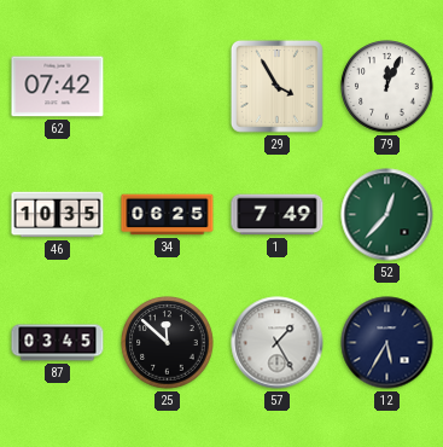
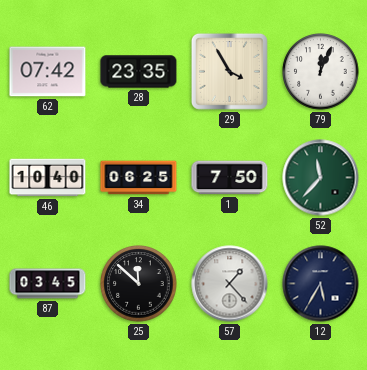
28: none -> 23:35 (139, 72)
46: 10:35 -> 10:40 (48, 178)
1: 7:49 -> 7:50 (230, 178)
52: 12:37 -> 11:37 (321, 178)
57: 1:25 -> 1:23 (230, 284)
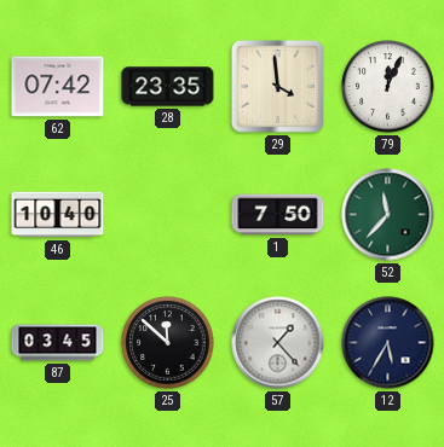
29: 3:55 -> 3:59 (277, 86)
34: 06:25 -> none (139, 178)
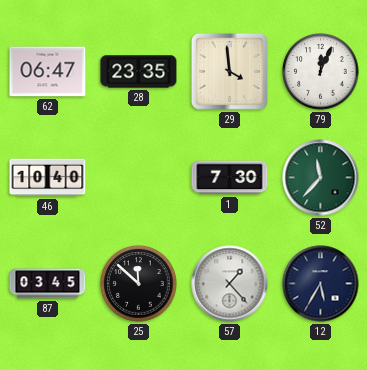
62: 07:42 -> 06:47 (48, 72)
1: 7:50 -> 7:30 (230, 178)
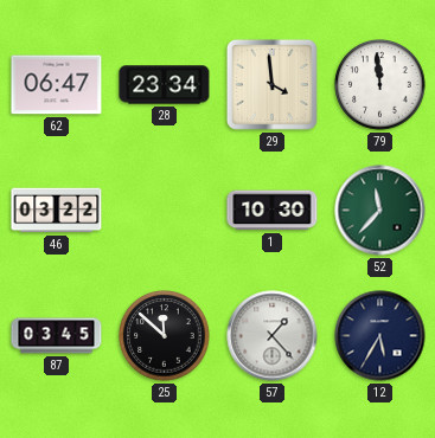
28: 23:35 -> 23:34 (165, 85)
79: 12:04 -> 11:59 (380, 85)
46: 10:40 -> 03:22 (57, 211)
1: 7:30 -> 10:30 (273, 211)
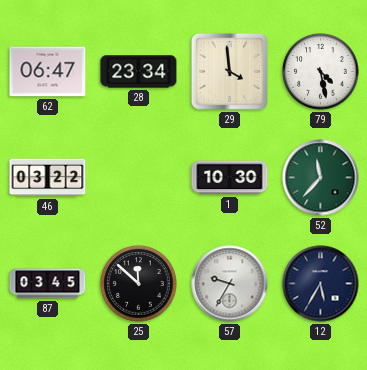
79: 11:59 -> 4:28 (321, 72)
57: 1:23 -> 9:35 (230, 284)
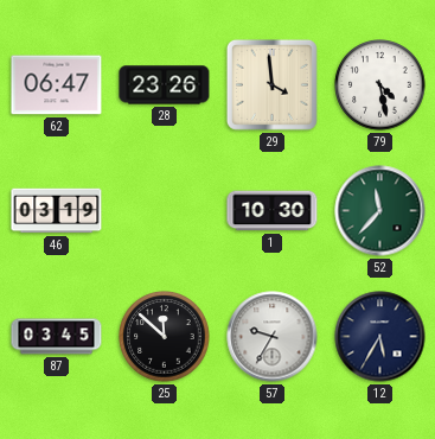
28: 23:34 -> 23:26 (165, 85)
46: 03:22 -> 03:19 (57, 211)
